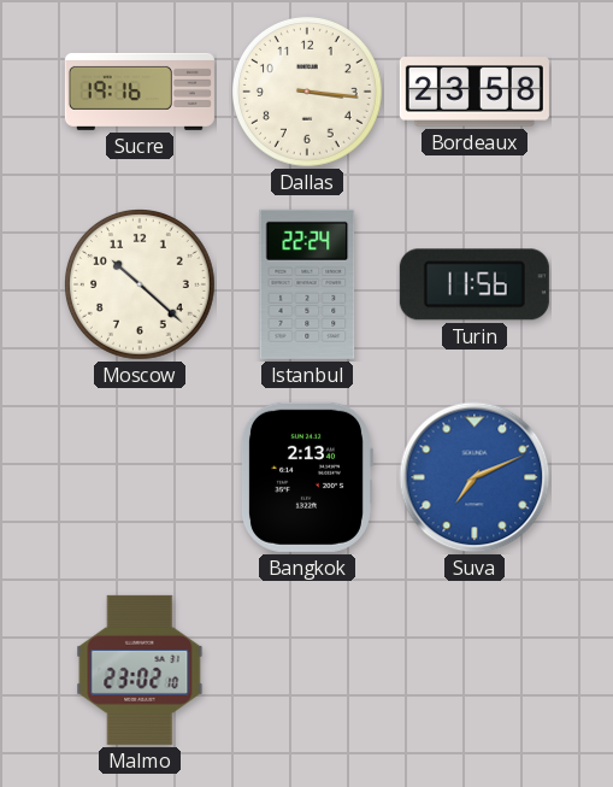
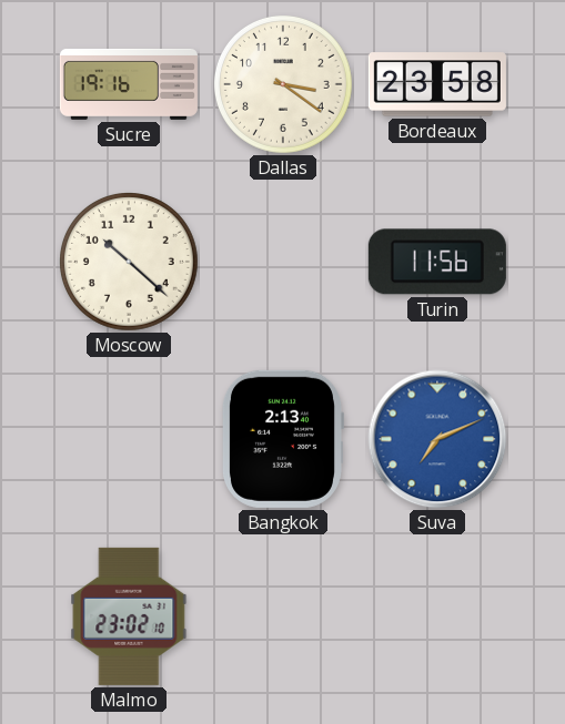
Dallas: 3:16 -> 3:21 (284, 85)
Istanbul: 22:24 -> none (307, 284)
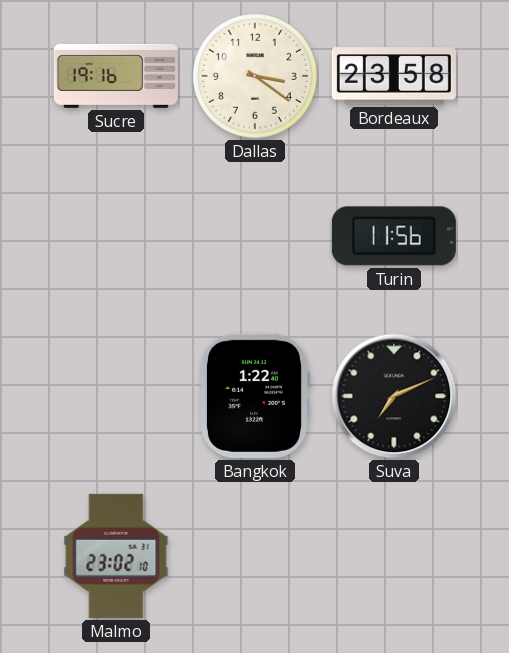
Moscow: 10:22 -> none (130, 263)
Bangkok: 2:13 -> 1:22 (254, 396)
Suva dial: blue -> black (394, 396)
